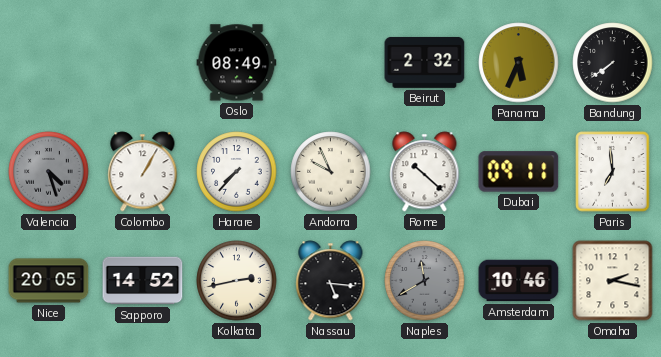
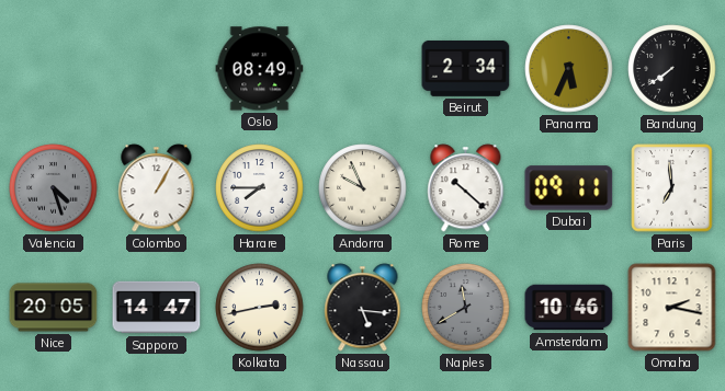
Beirut: 2:32 -> 2:34 (466, 68)
Harare: 7:37 -> 7:45 (260, 188)
Sapporo: 14:52 -> 14:47 (157, 308)
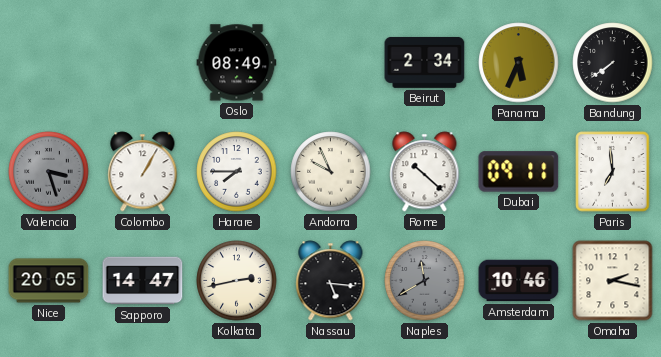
Valencia: 4:27 -> 3:27 (49, 172)
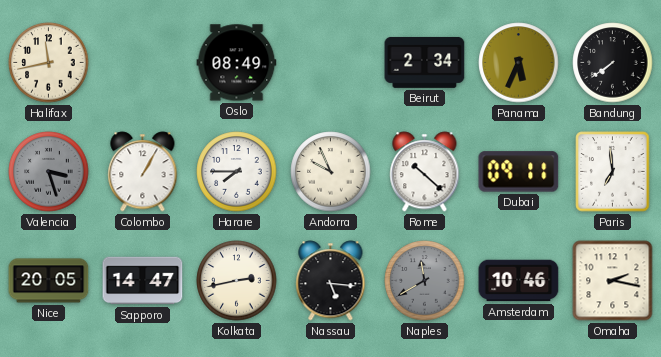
Halifax: none -> 11:43 (49, 63)
